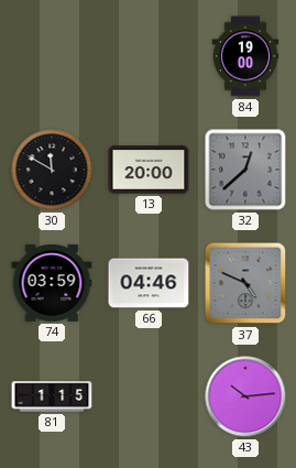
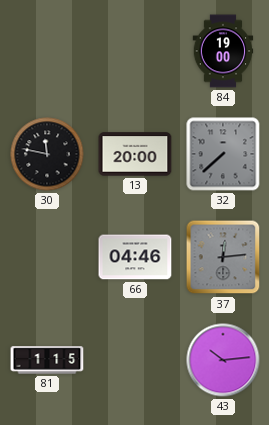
30: 11:50 -> 11:47 (47, 154)
32: 12:38 -> 7:38 (223, 154)
74: 03:59 -> none (52, 283)
37: 4:49 -> 12:14 (223, 257)
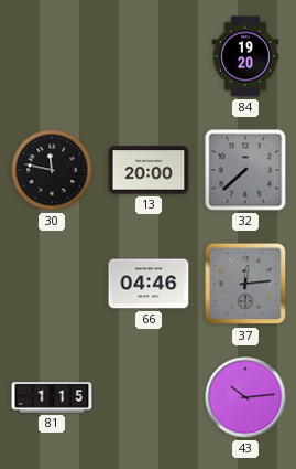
84: 19:00 -> 19:20 (245, 56)
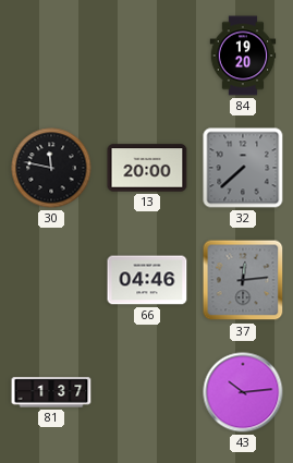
81: 1:15 -> 1:37 (51, 392)
